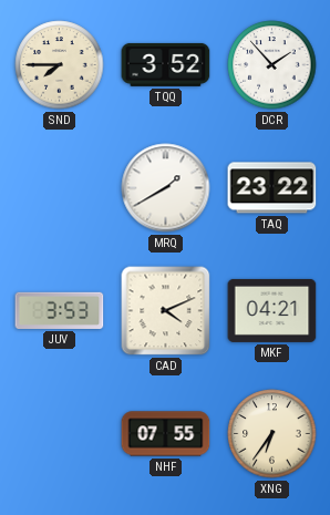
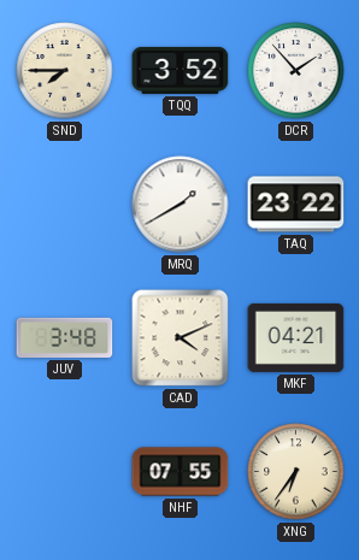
JUV: 3:53 -> 3:48 (65, 337)
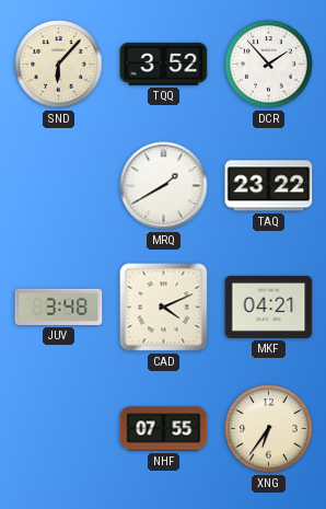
SND: 7:45 -> 6:07 (59, 65)
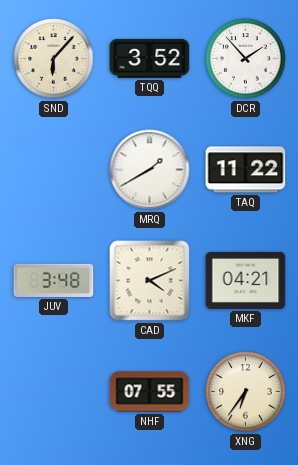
TAQ: 23:22 -> 11:22 (246, 170)
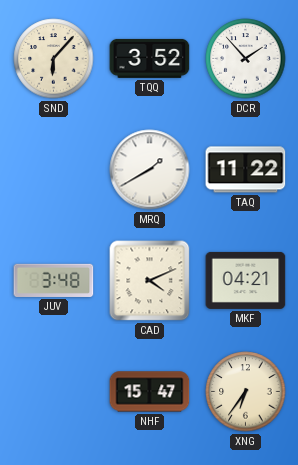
NHF: 07:55 -> 15:47 (150, 392)
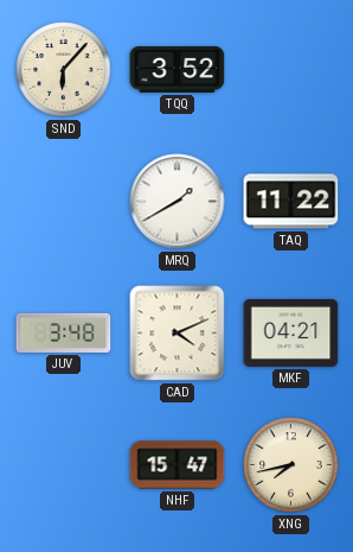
DCR: 1:53 -> none (246, 59)
XNG: 6:36 -> 7:43 (291, 465)
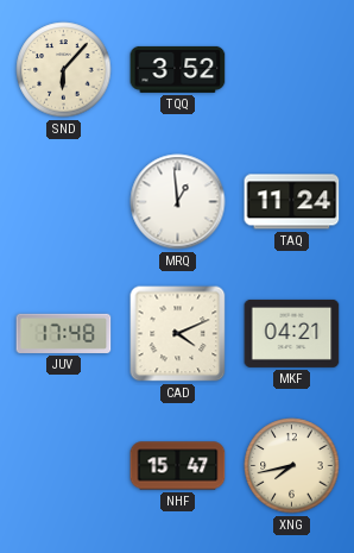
MRQ: 1:40 -> 12:59 (178, 202)
TAQ: 11:22 -> 11:24 (292, 202)
JUV: 3:48 -> 17:48 (64, 333)
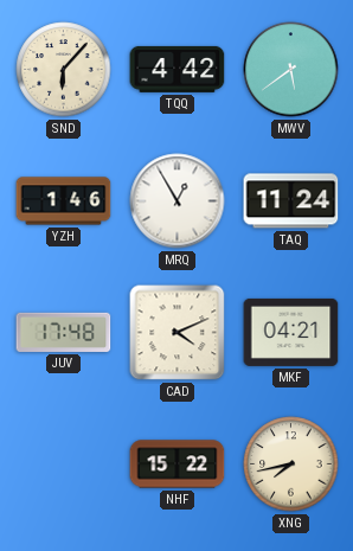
TQQ: 3:52 -> 4:42 (178, 69)
MWV: none -> 5:39 (291, 70)
YZH: none -> 1:46 (64, 201)
MRQ: 12:59 -> 12:55 (178, 201)
NHF: 15:47 -> 15:22 (178, 464)
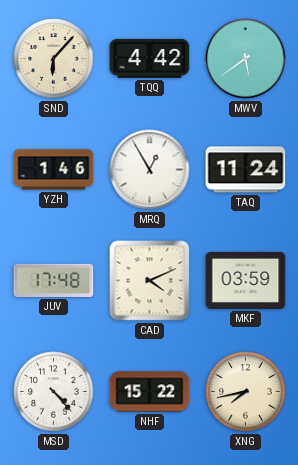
MKF: 04:21 -> 03:59 (246, 280)
MSD: none -> 4:23 (54, 392)
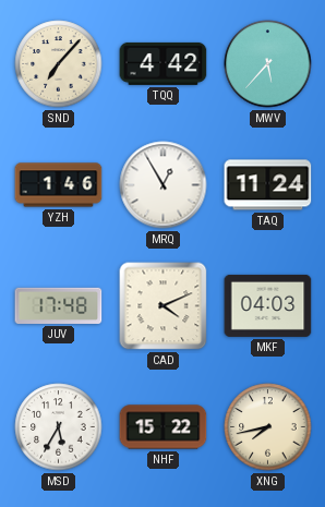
SND: 6:07 -> 7:07 (59, 64)
MWV: 5:39 -> 5:37 (268, 64)
MKF: 03:59 -> 04:03 (268, 305)
MSD: 4:23 -> 5:35 (59, 427)
